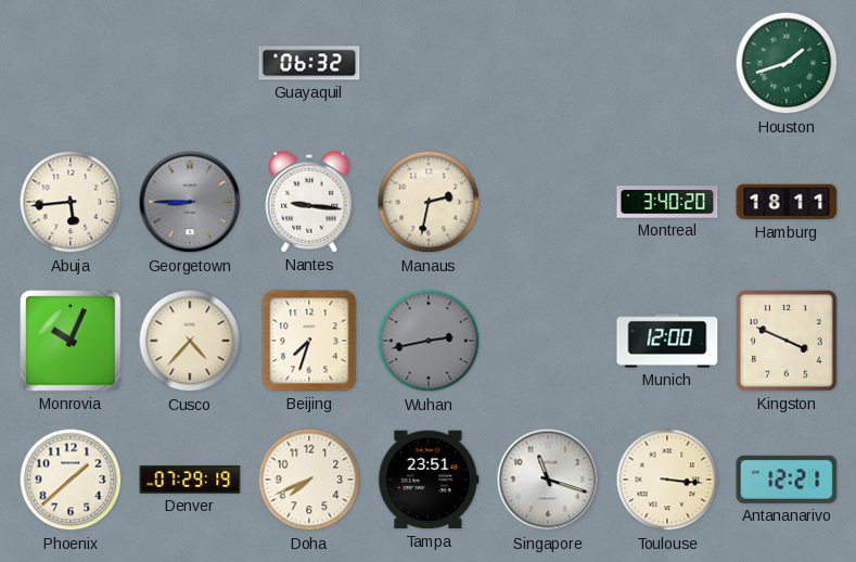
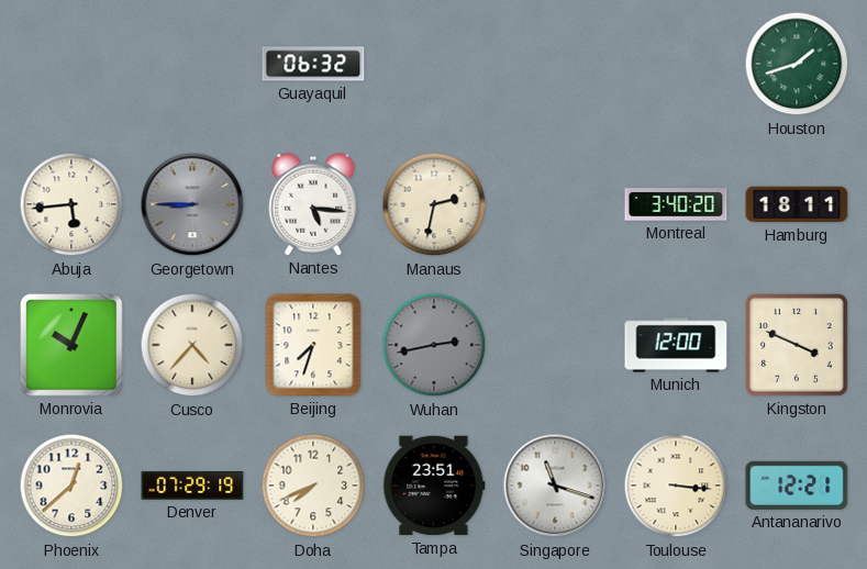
Nantes: 9:16 -> 5:16 (313, 204)
Phoenix: 1:38 -> 12:38 (71, 486)
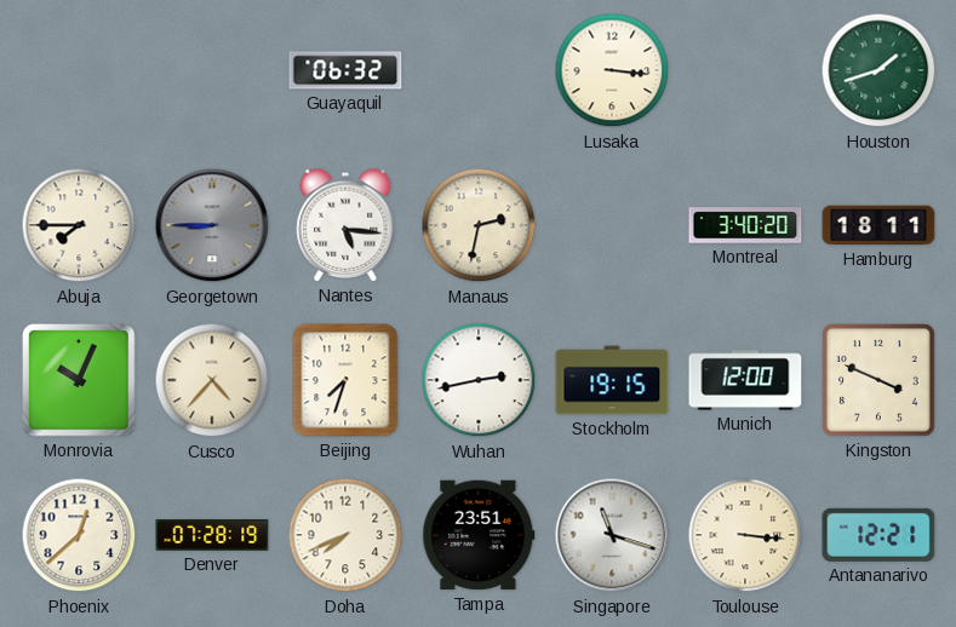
Lusaka: none -> 3:16 (612, 70)
Abuja: 5:44 -> 7:45 (79, 225)
Wuhan dial: grey -> white (479, 380)
Stockholm: none -> 19:15 (612, 380)
Denver: 07:29 -> 07:28 (212, 536)
